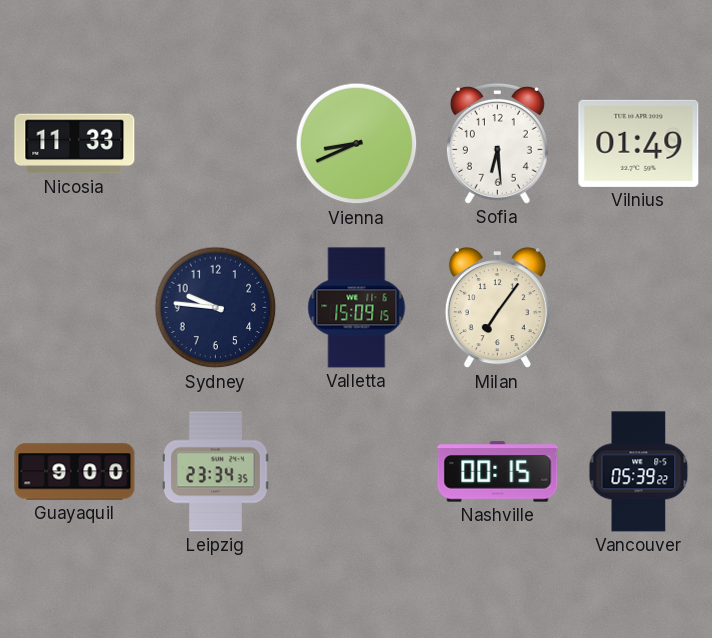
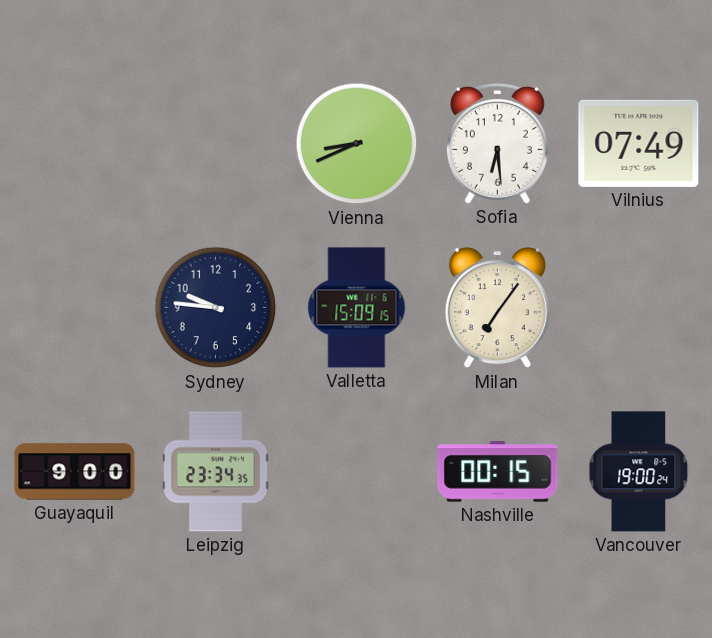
Nicosia: 11:33 -> none (75, 144)
Vilnius: 01:49 -> 07:49 (639, 143)
Vancouver: 05:39 -> 19:00 (639, 472)
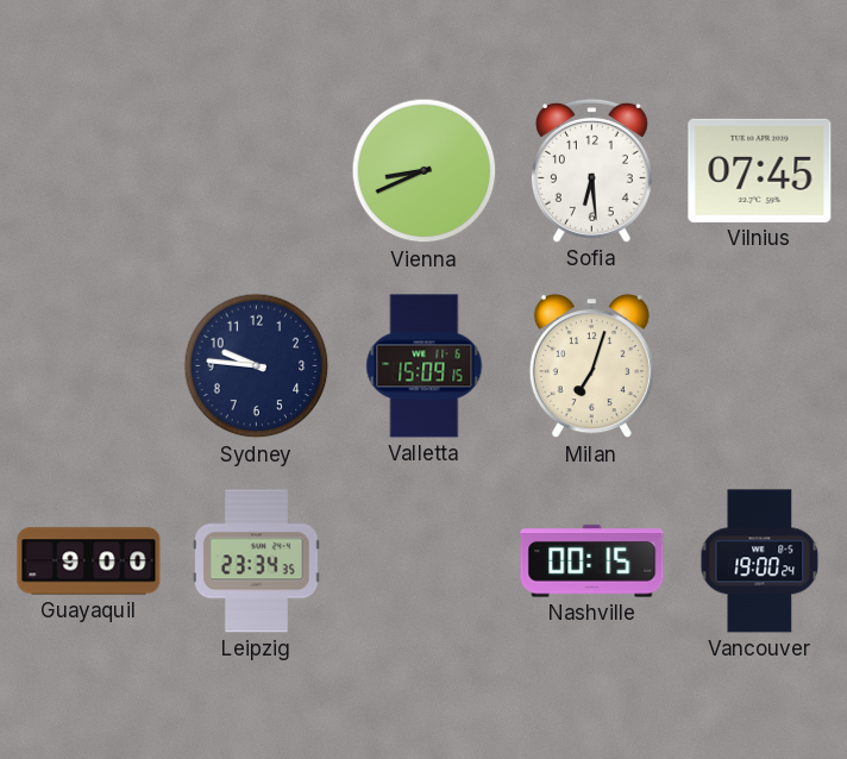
Vilnius: 07:49 -> 07:45 (760, 170)
Milan: 7:06 -> 7:03 (591, 366)
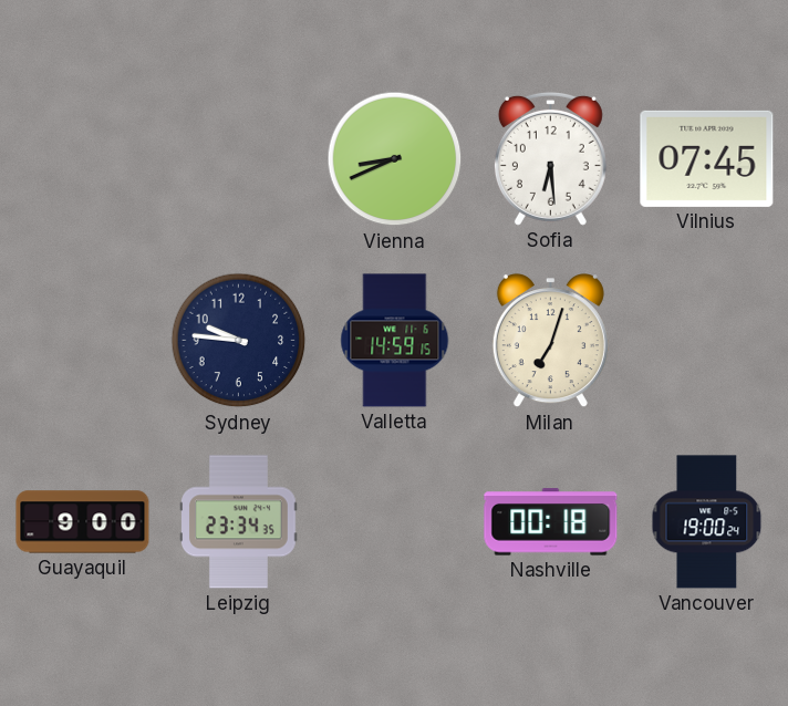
Valletta: 15:09 -> 14:59 (395, 341)
Nashville: 00:15 -> 00:18 (551, 522)
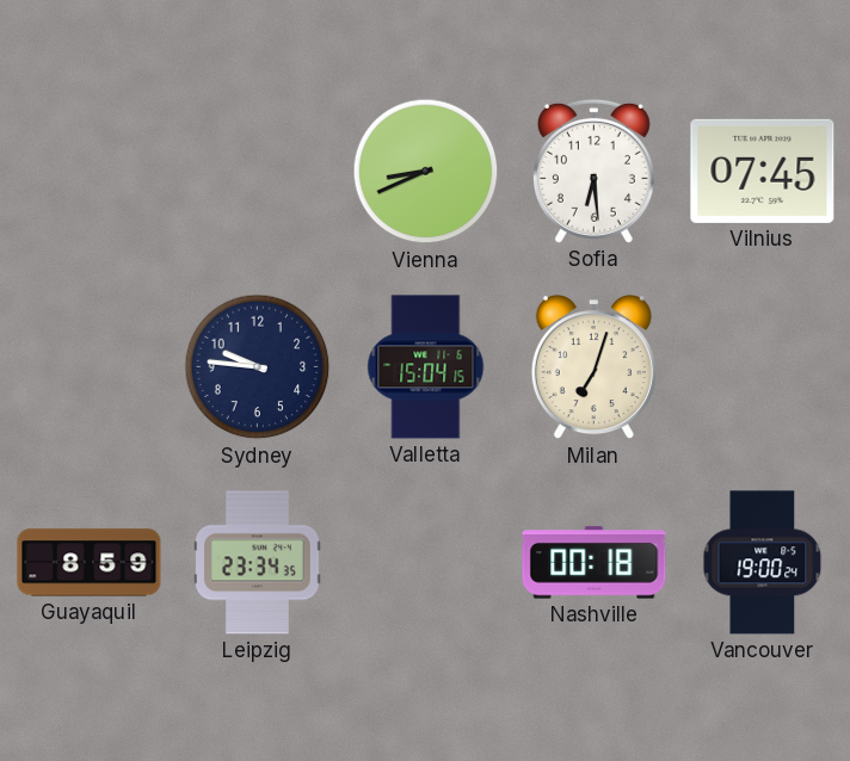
Valletta: 14:59 -> 15:04 (426, 367)
Guayaquil: 9:00 -> 8:59 (90, 563)
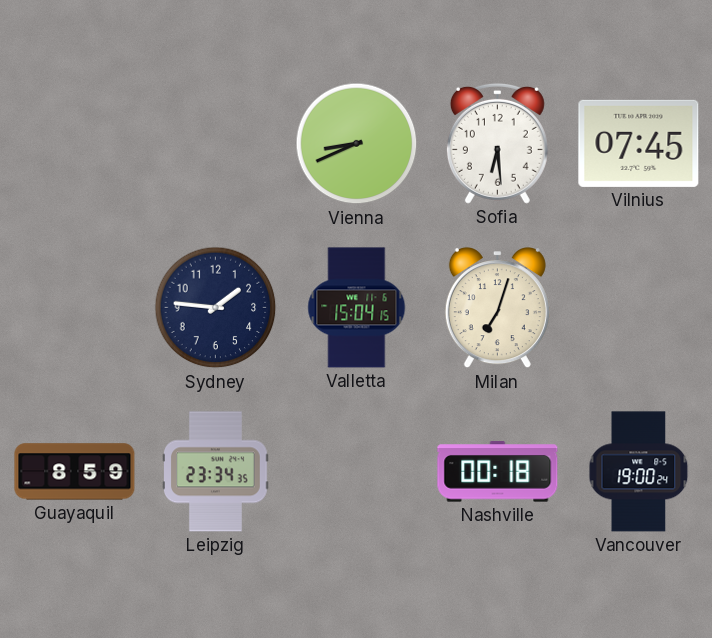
Sydney: 9:46 -> 1:46 (216, 308)
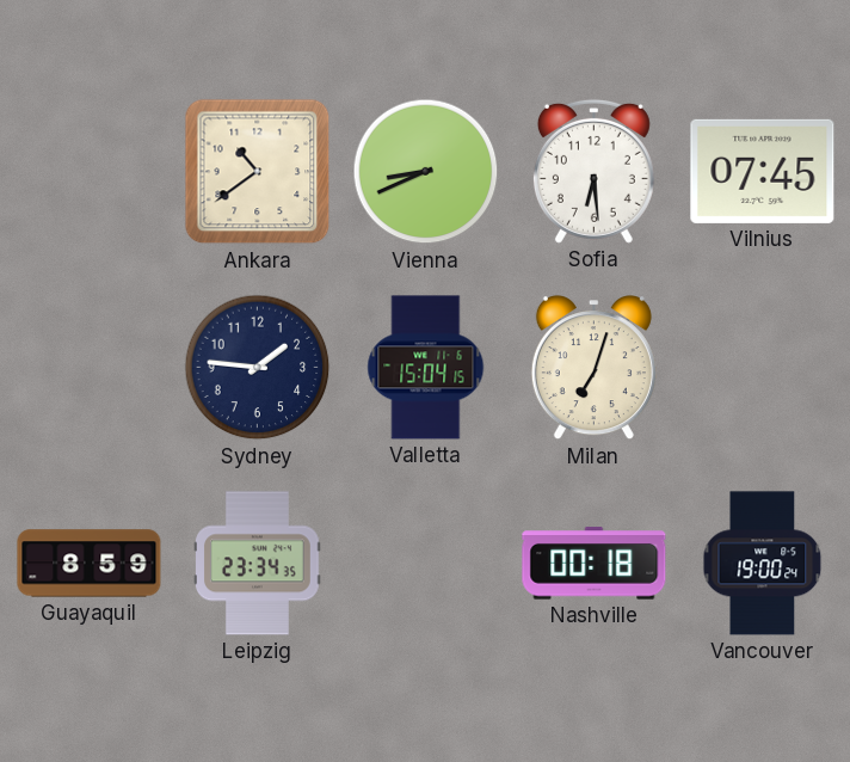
Ankara: none -> 10:39 (258, 172)
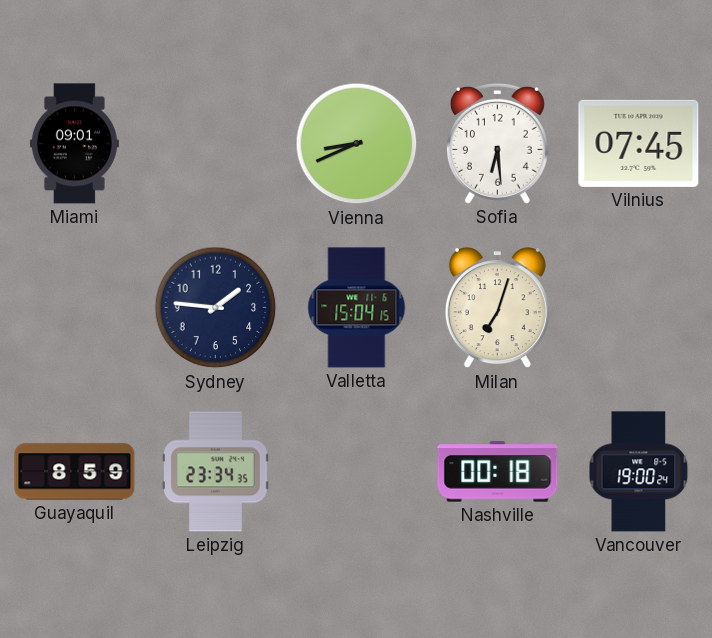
Miami: none -> 09:01 (74, 144)
Ankara: 10:39 -> none (258, 172)
